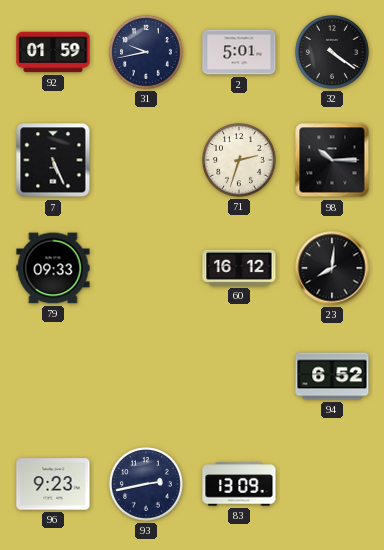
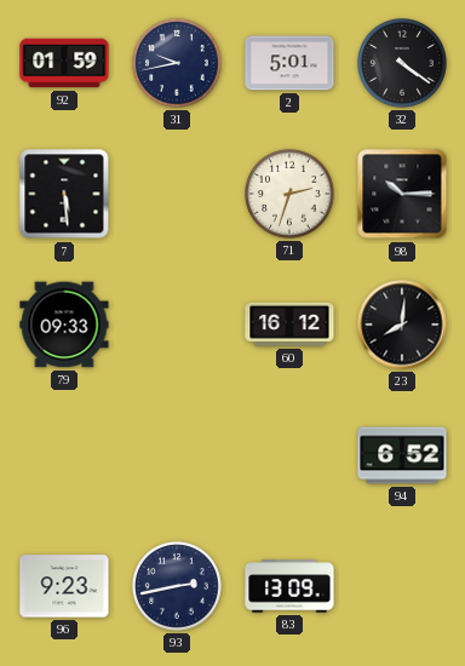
7: 5:26 -> 5:29 (64, 194)
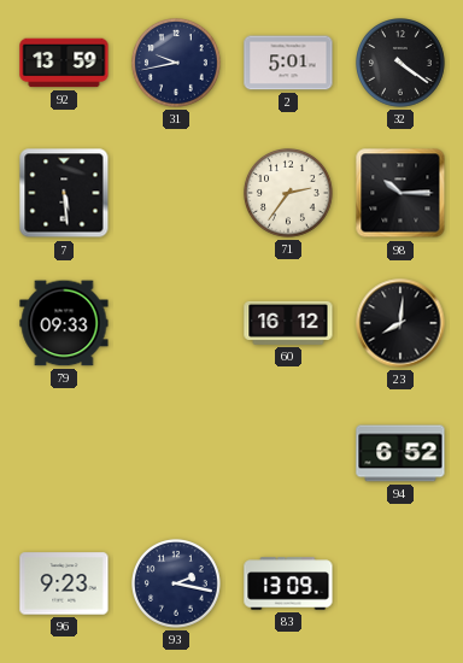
92: 01:59 -> 13:59 (64, 63)
71: 2:33 -> 2:36 (289, 194)
93: 2:43 -> 2:17 (177, 585)
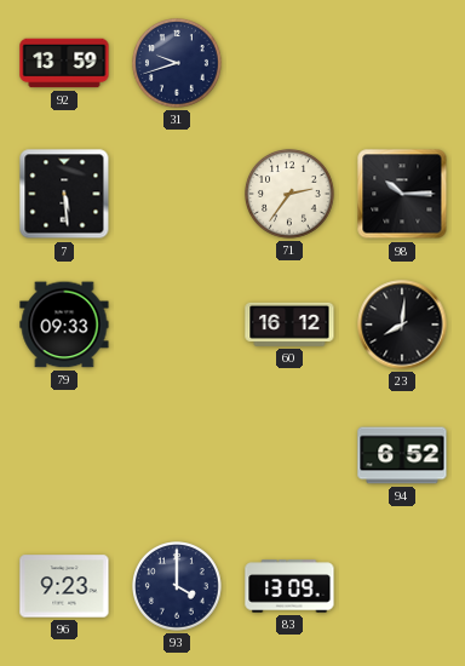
31: 9:43 -> 9:42 (178, 64)
2: 5:01 -> none (288, 63)
32: 4:21 -> none (402, 64)
93: 2:17 -> 4:00 (178, 587)
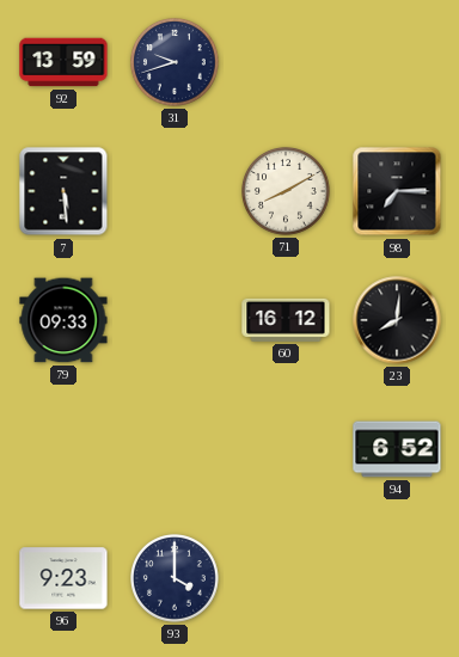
71: 2:36 -> 8:10 (287, 192)
98: 10:15 -> 7:15 (397, 191)
83: 13:09 -> none (289, 586)
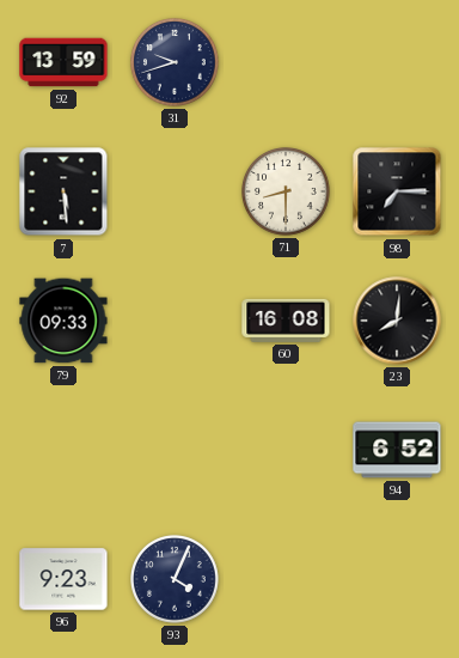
71: 8:10 -> 8:30 (287, 193)
60: 16:12 -> 16:08 (286, 321)
93: 4:00 -> 4:04 (176, 580)
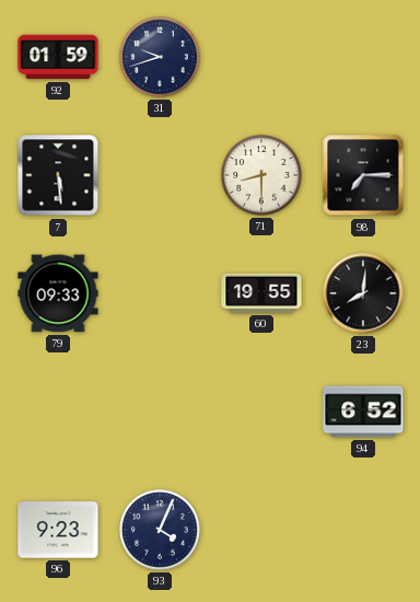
92: 13:59 -> 01:59 (58, 57)
60: 16:08 -> 19:55 (261, 293)
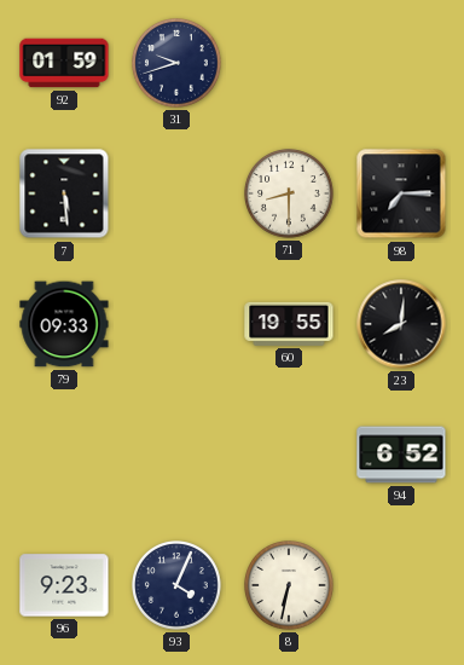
8: none -> 6:32 (290, 586)
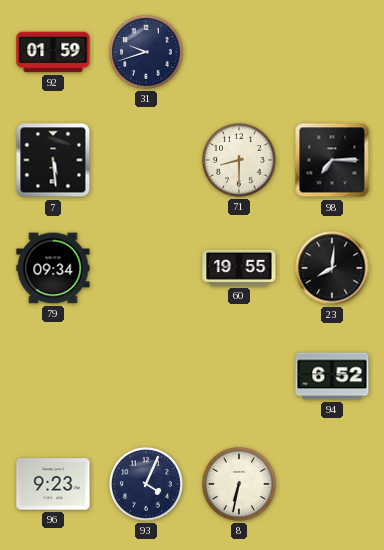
79: 09:33 -> 09:34 (53, 268)
